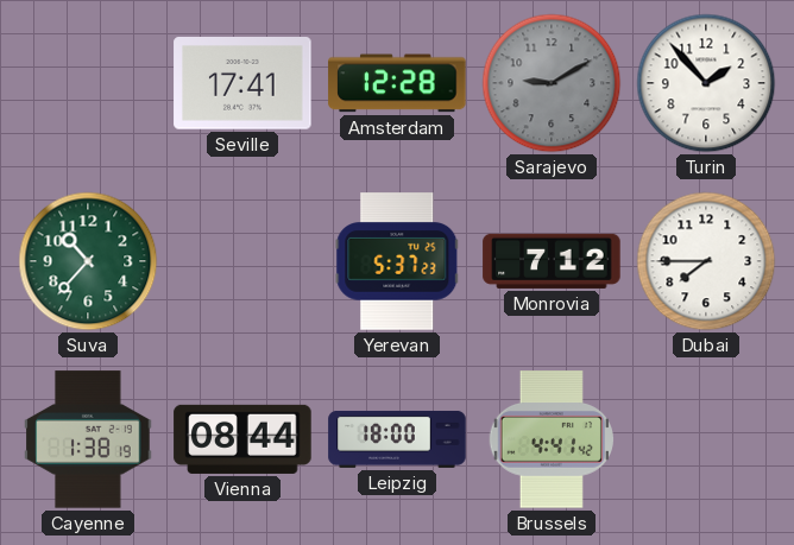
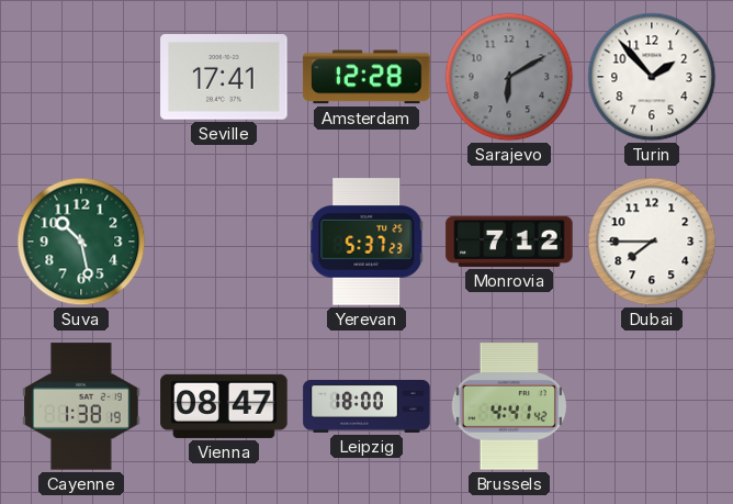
Sarajevo: 9:10 -> 6:10 (509, 77)
Suva: 10:37 -> 10:28 (81, 242)
Vienna: 08:44 -> 08:47 (224, 406)
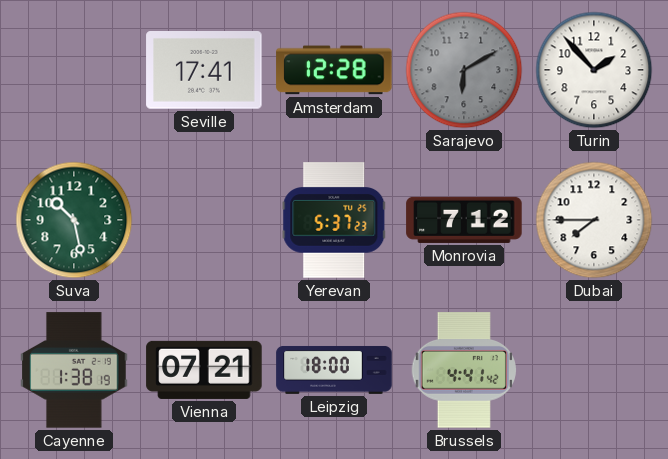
Vienna: 08:47 -> 07:21 (204, 370)
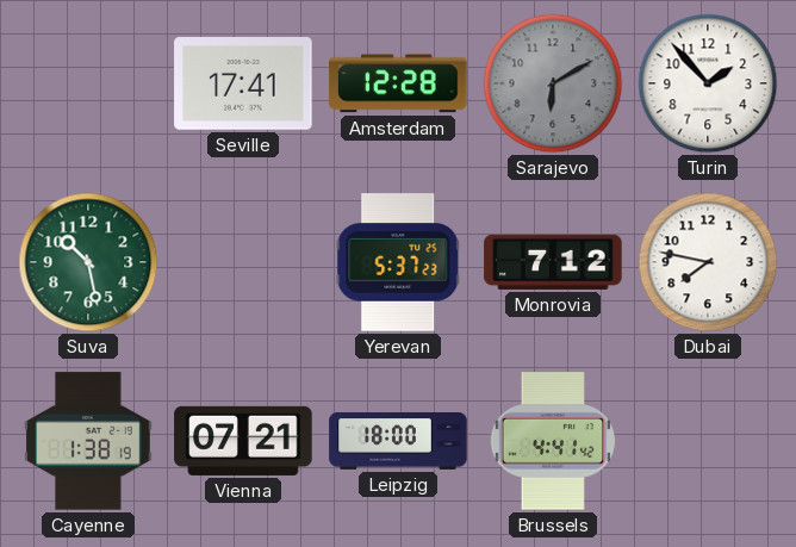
Dubai: 7:45 -> 7:47 (708, 262)
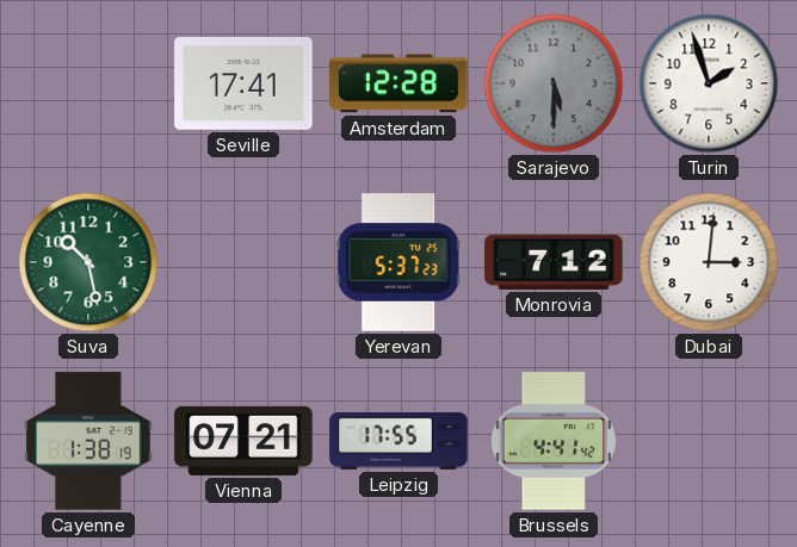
Sarajevo: 6:10 -> 5:30 (554, 83)
Turin: 1:53 -> 1:57 (709, 83)
Dubai: 7:47 -> 3:01 (709, 262)
Leipzig: 18:00 -> 17:55 (398, 441)
